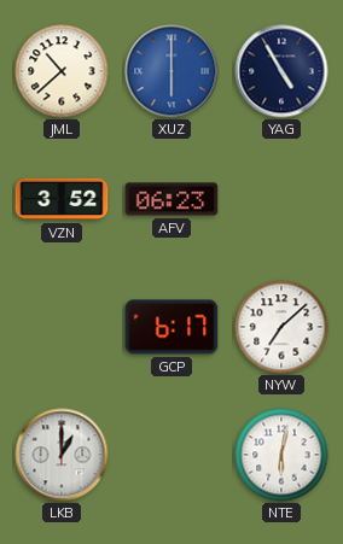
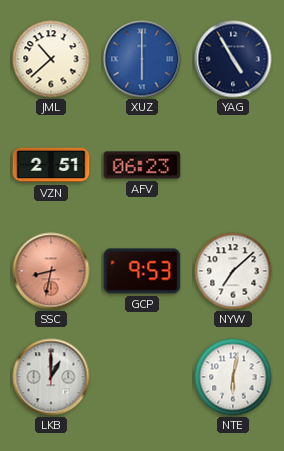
VZN: 3:52 -> 2:51 (51, 165)
SSC: none -> 8:32 (51, 271)
GCP: 6:17 -> 9:53 (142, 271)
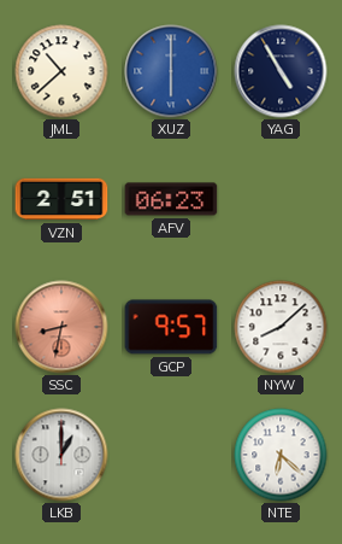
GCP: 9:53 -> 9:57 (171, 327)
NYW: 7:08 -> 8:08 (281, 327)
NTE: 6:02 -> 6:22 (281, 455)
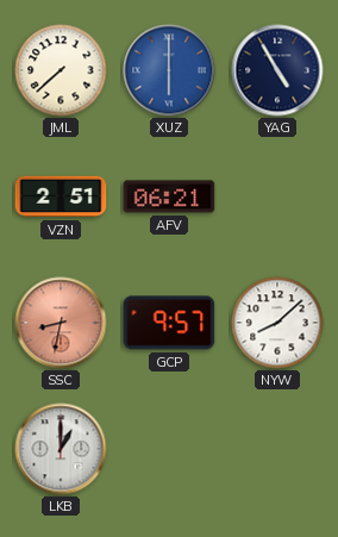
JML: 10:38 -> 7:38 (61, 70)
AFV: 06:23 -> 06:21 (169, 196)
NTE: 6:22 -> none (281, 455)
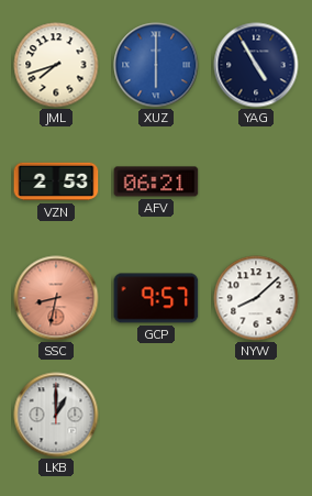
JML: 7:38 -> 7:42 (56, 65)
VZN: 2:51 -> 2:53 (56, 181)
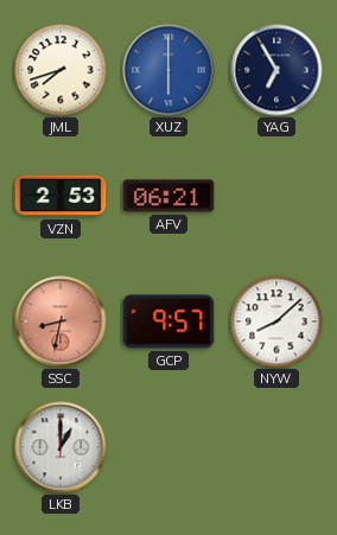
YAG: 4:55 -> 6:55 (276, 70)
